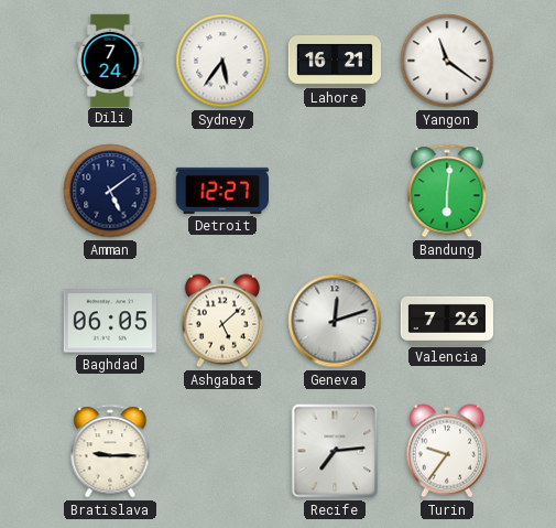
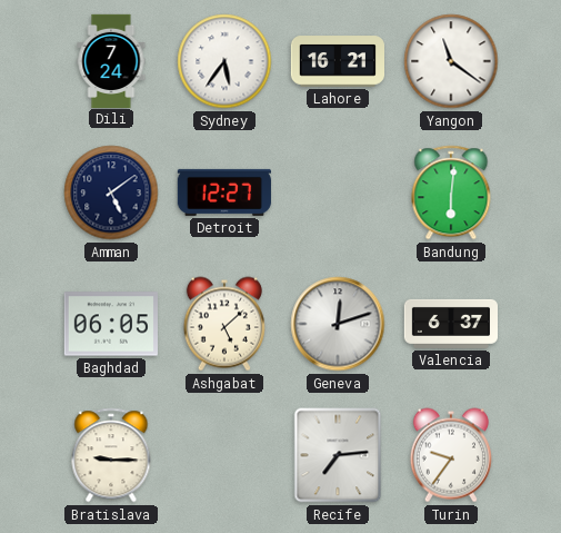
Valencia: 7:26 -> 6:37 (450, 324)
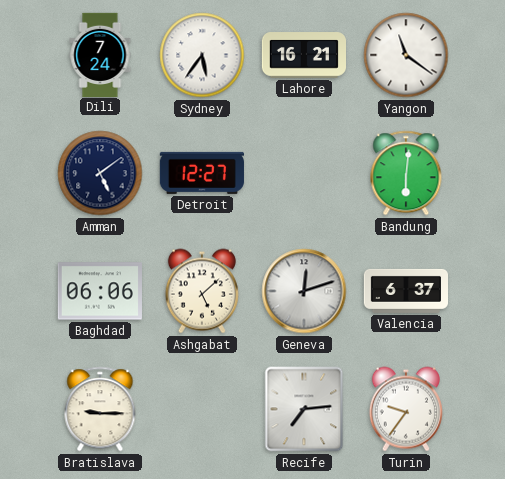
Baghdad: 06:05 -> 06:06 (100, 291)
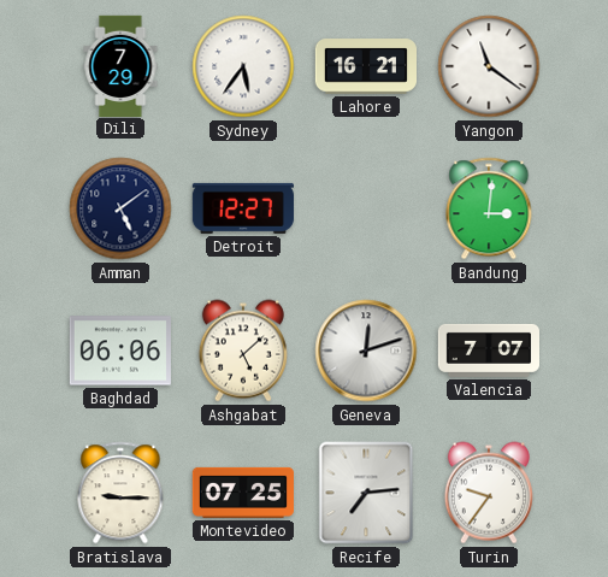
Dili: 7:24 -> 7:29 (120, 65)
Bandung: 6:01 -> 3:01 (489, 208)
Valencia: 6:37 -> 7:07 (488, 351)
Montevideo: none -> 07:25 (242, 493)
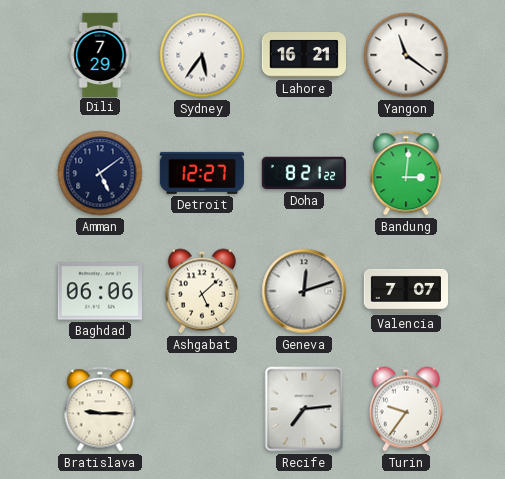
Doha: none -> 8:21 (303, 173)
Montevideo: 07:25 -> none (242, 493)
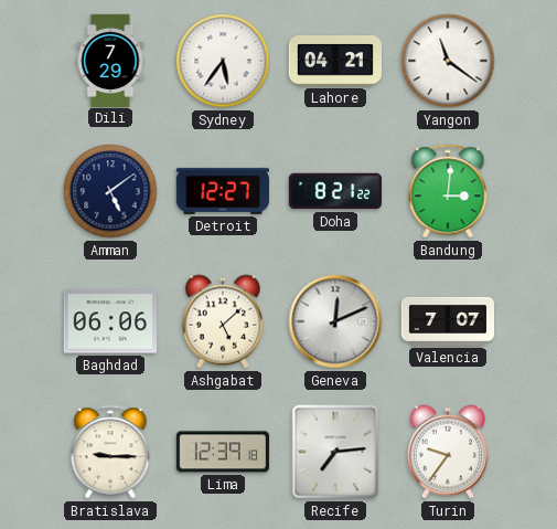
Lahore: 16:21 -> 04:21 (334, 61)
Geneva: 12:12 -> 12:11 (335, 321)
Lima: none -> 12:39 (222, 452)
